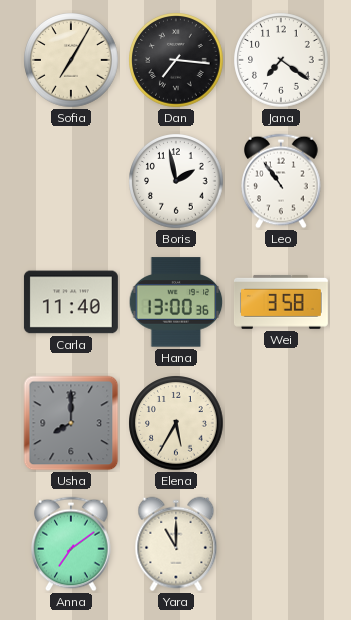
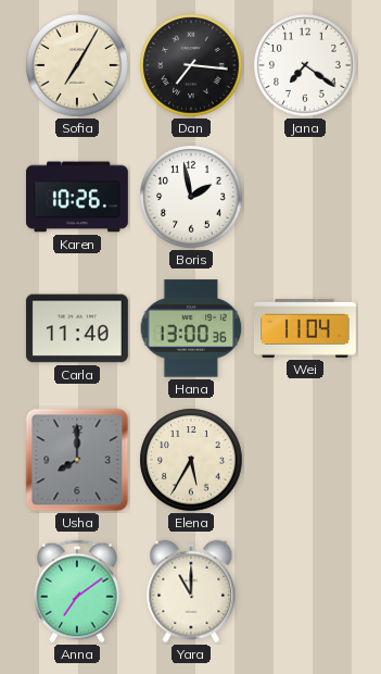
Karen: none -> 10:26 (77, 197)
Leo: 10:54 -> none (281, 181)
Wei: 3:58 -> 11:04 (305, 328)
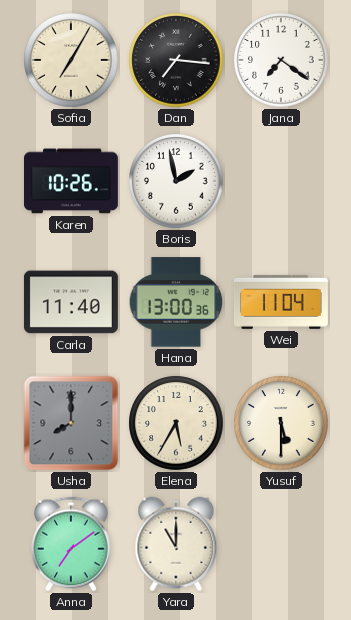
Yusuf: none -> 5:30 (281, 423)
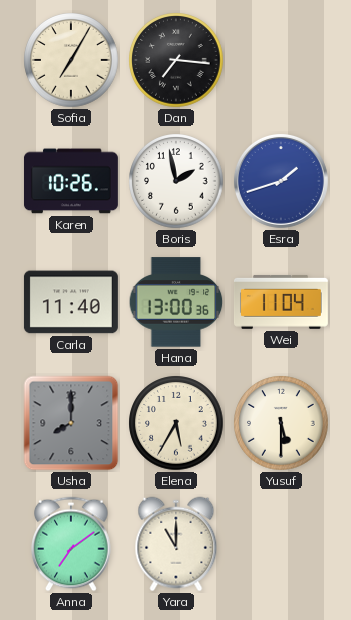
Jana: 7:21 -> none (281, 60)
Esra: none -> 1:42 (281, 181)
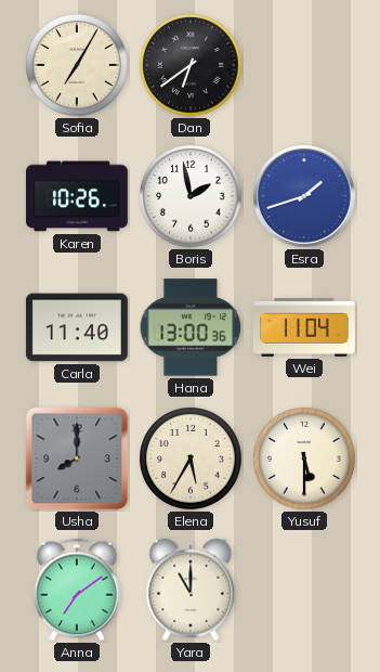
Dan: 7:16 -> 6:39 (191, 65)
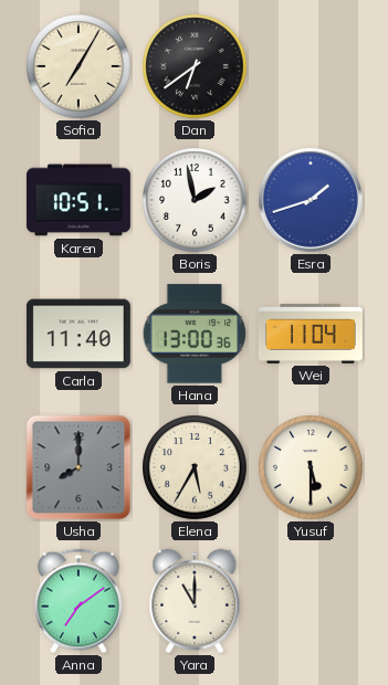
Karen: 10:26 -> 10:51 (78, 200)
